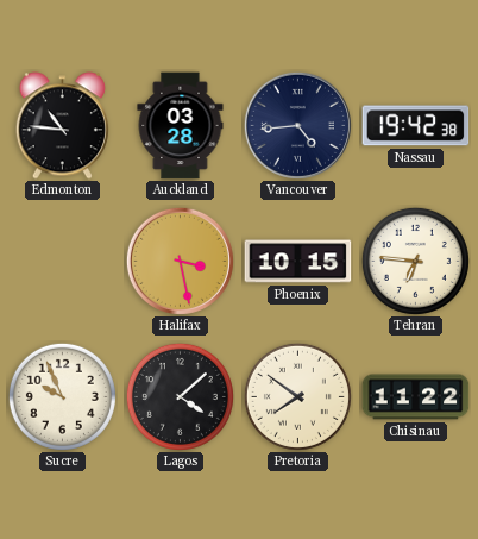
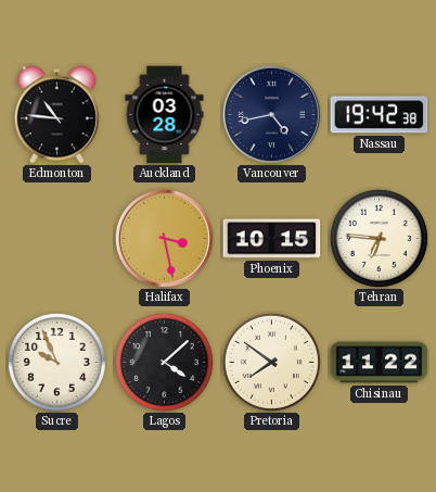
Vancouver: 4:44 -> 4:43 (271, 114)
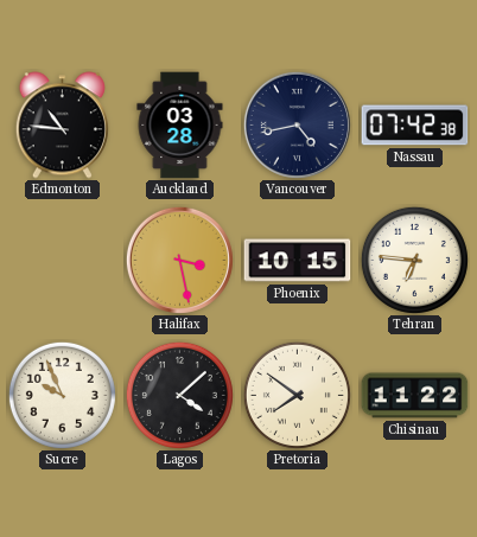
Nassau: 19:42 -> 07:42 (415, 126)
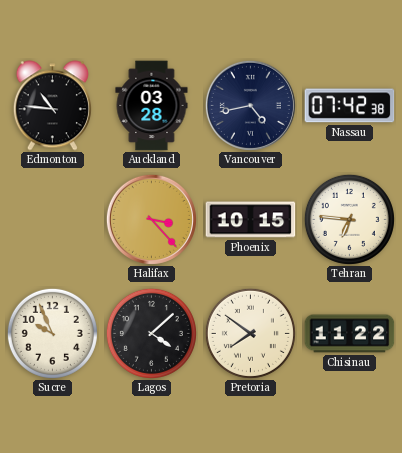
Halifax: 3:28 -> 3:23 (151, 219)
